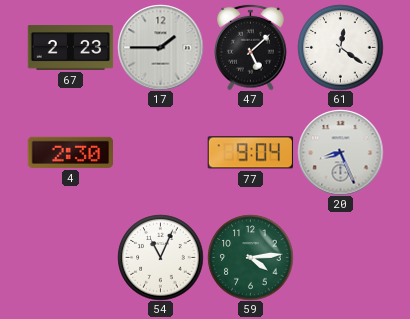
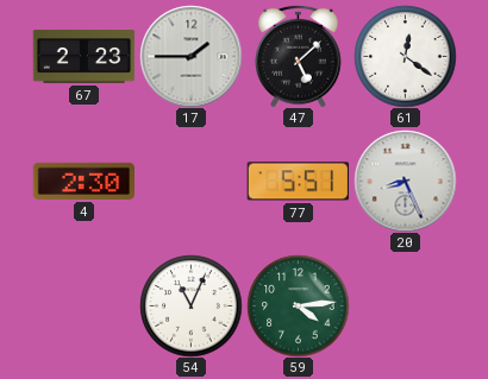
77: 9:04 -> 5:51 (298, 182)
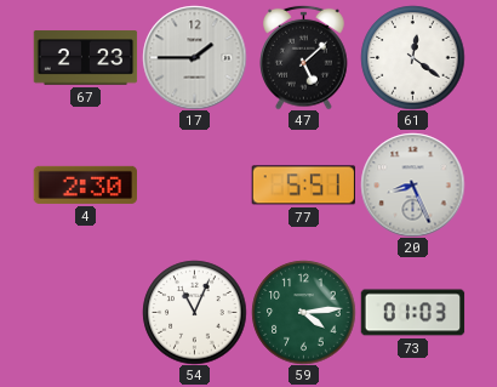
73: none -> 01:03 (412, 313)
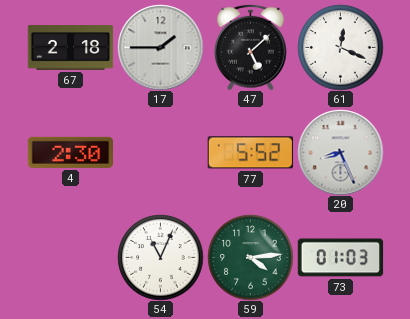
67: 2:23 -> 2:18 (70, 48)
61: 12:21 -> 12:19 (340, 47)
77: 5:51 -> 5:52 (250, 153)
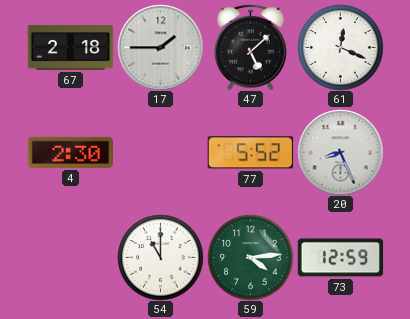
54: 11:04 -> 11:00 (160, 257)
73: 01:03 -> 12:59 (340, 258)
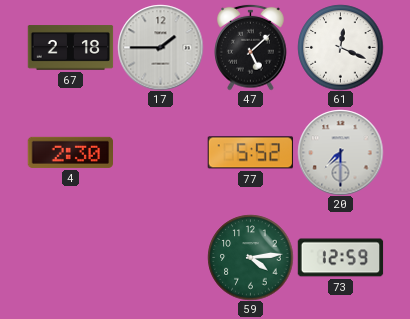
20: 8:26 -> 7:30 (340, 152)
54: 11:00 -> none (160, 257)
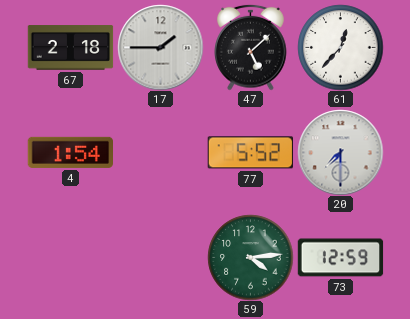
61: 12:19 -> 12:37 (340, 47)
4: 2:30 -> 1:54 (70, 152)
